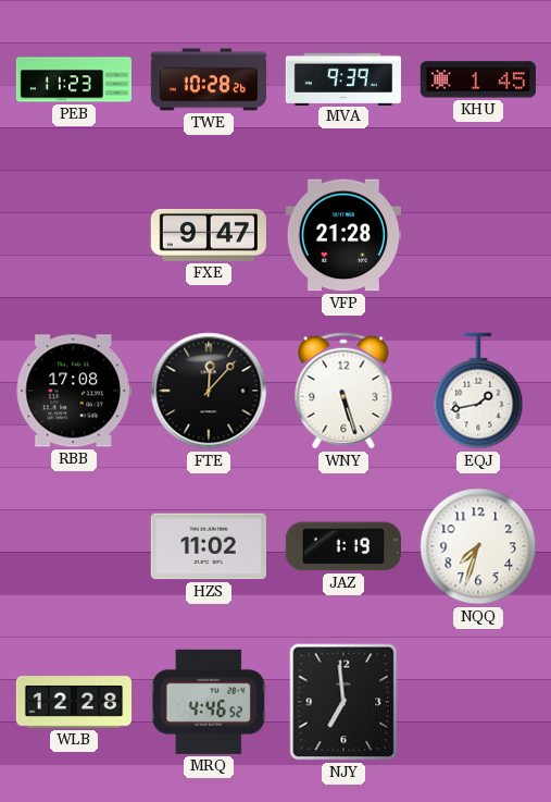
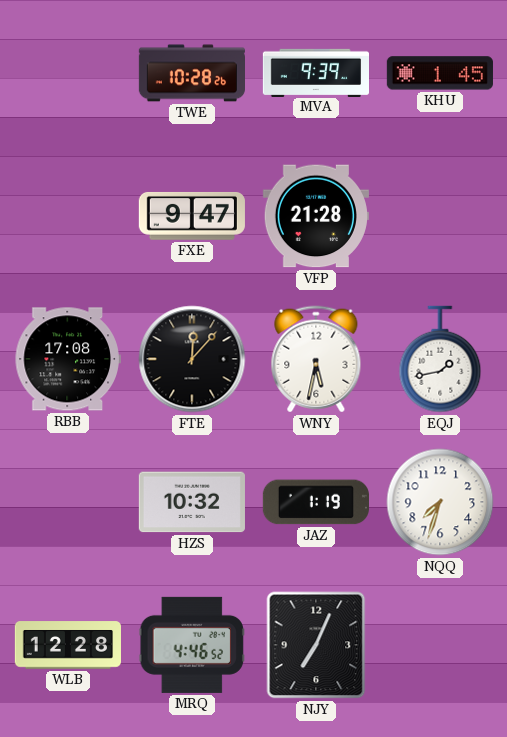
PEB: 11:23 -> none (73, 79)
WNY: 5:27 -> 5:32 (316, 359)
HZS: 11:02 -> 10:32 (192, 502)
NJY: 6:59 -> 7:04 (316, 645)
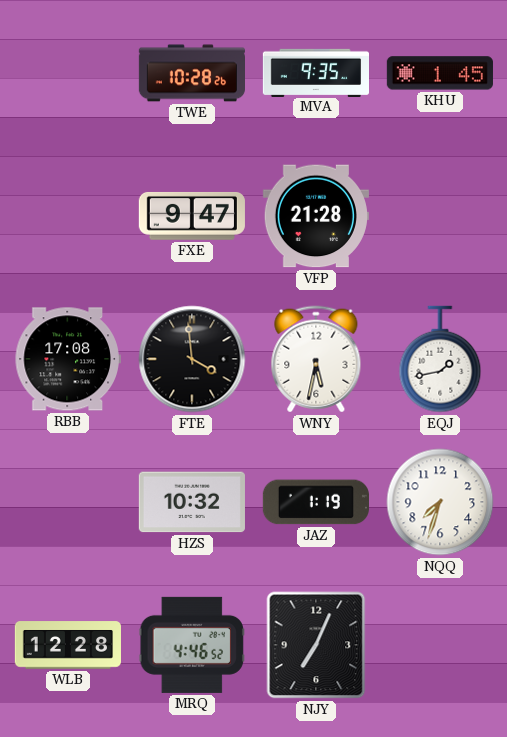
MVA: 9:39 -> 9:35 (315, 72)
FTE: 12:07 -> 3:59 (192, 359)
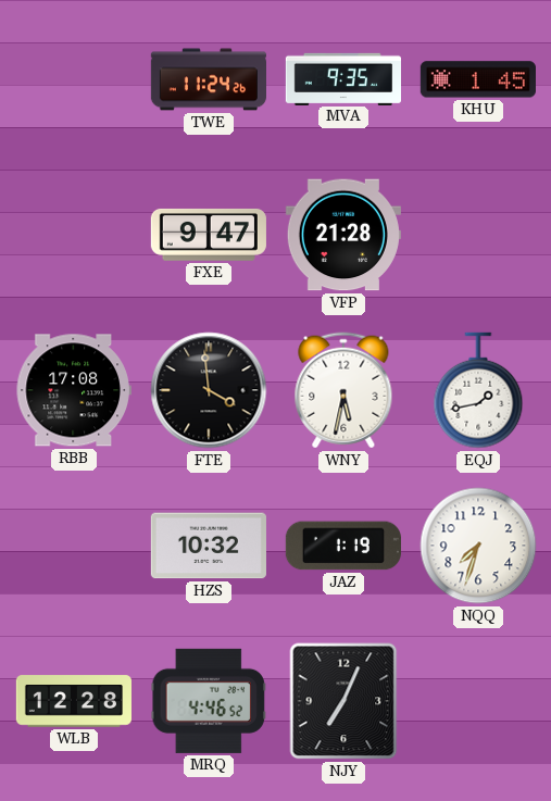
TWE: 10:28 -> 11:24 (208, 79)
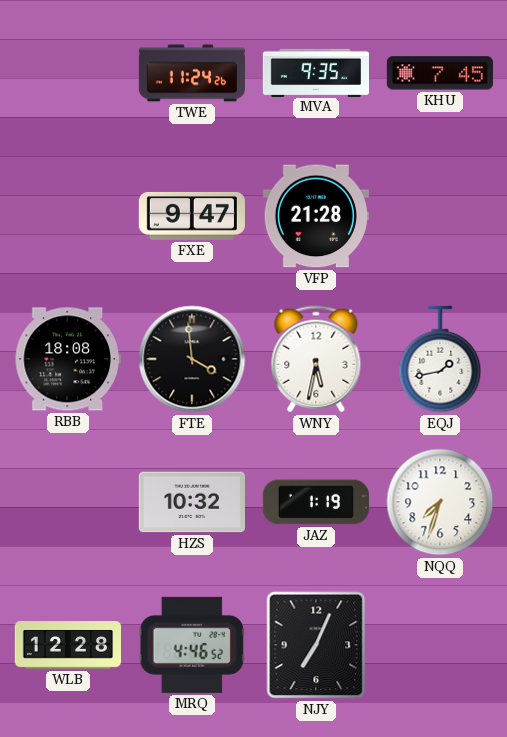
KHU: 1:45 -> 7:45 (440, 73)
RBB: 17:08 -> 18:08 (68, 359)
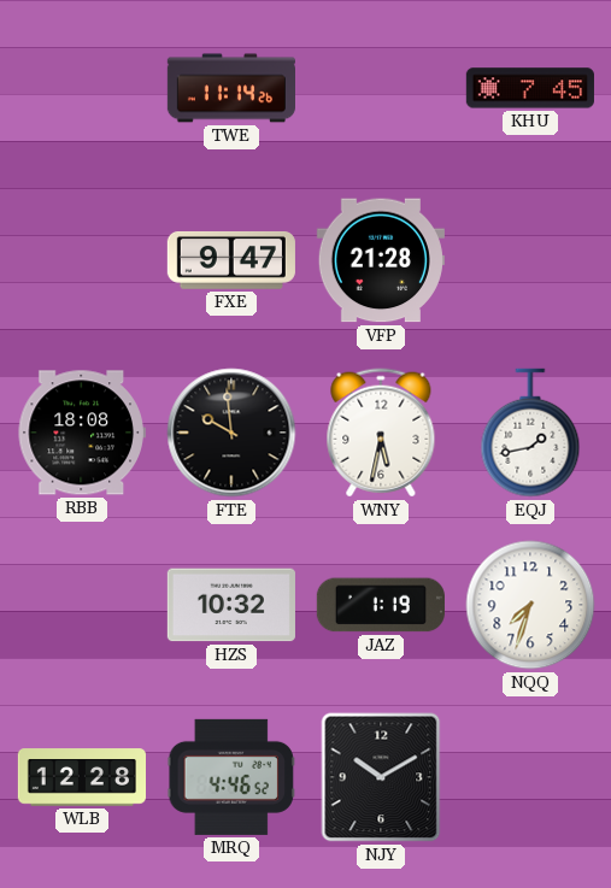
TWE: 11:24 -> 11:14 (230, 88)
MVA: 9:35 -> none (315, 72)
FTE: 3:59 -> 9:59 (231, 433)
NJY: 7:04 -> 10:10 (381, 777)
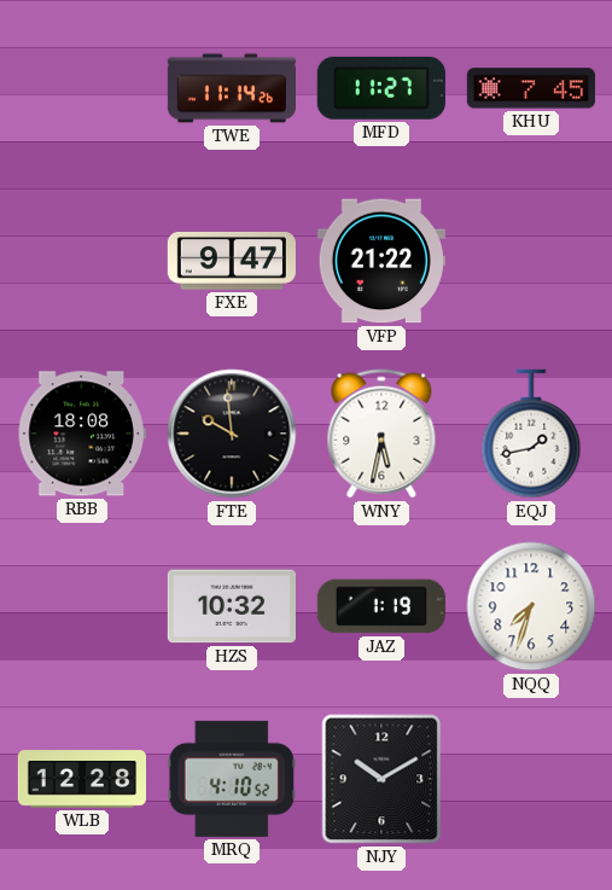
MFD: none -> 11:27 (381, 88)
VFP: 21:28 -> 21:22 (381, 261)
MRQ: 4:46 -> 4:10 (232, 779)
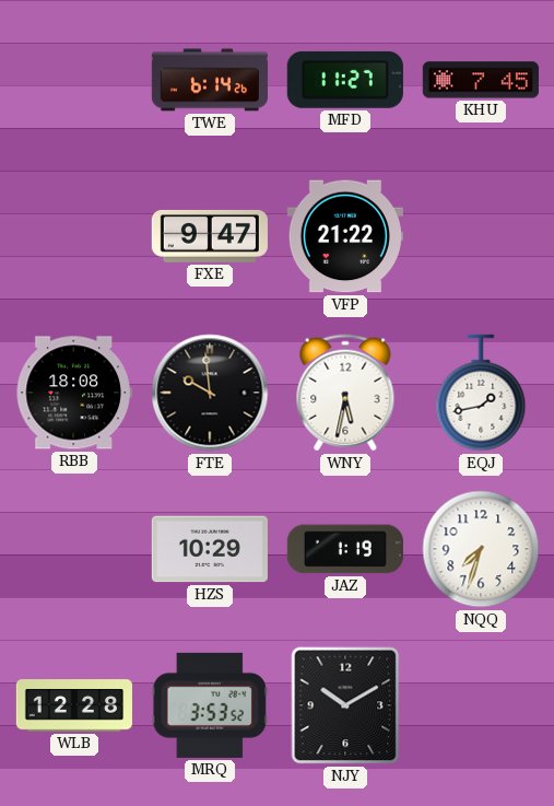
TWE: 11:14 -> 6:14 (209, 80)
HZS: 10:32 -> 10:29 (210, 549)
MRQ: 4:10 -> 3:53 (210, 705)
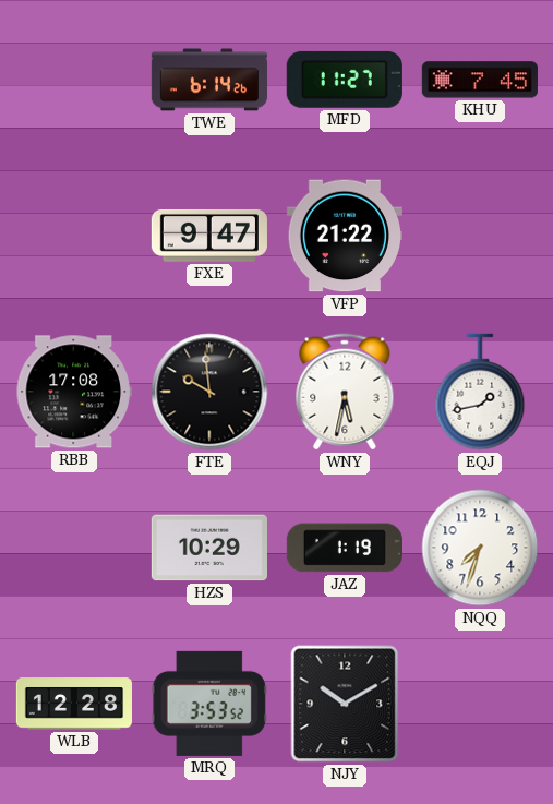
RBB: 18:08 -> 17:08 (74, 392)
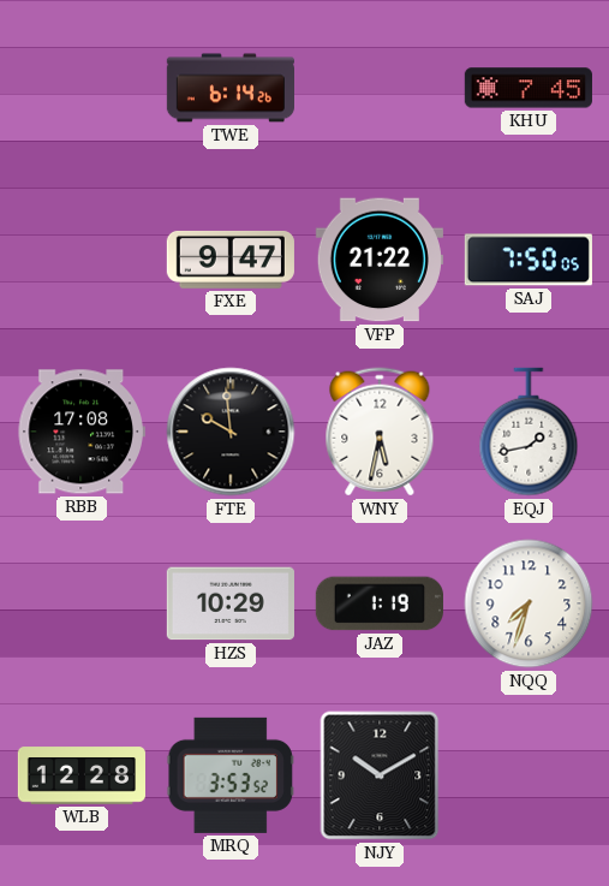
MFD: 11:27 -> none (345, 80)
SAJ: none -> 7:50 (529, 260)
